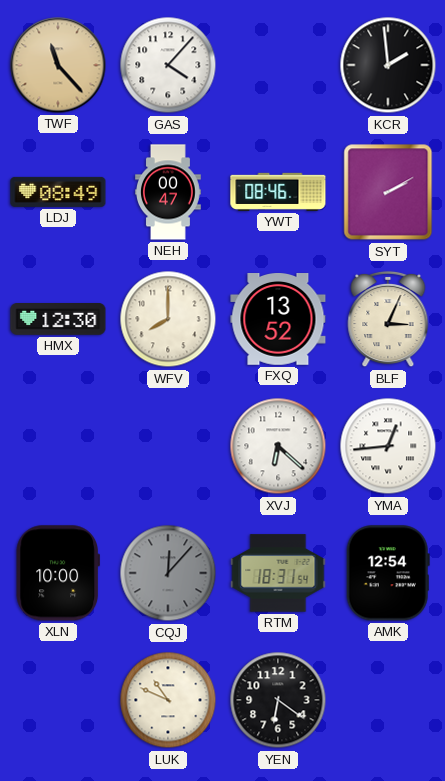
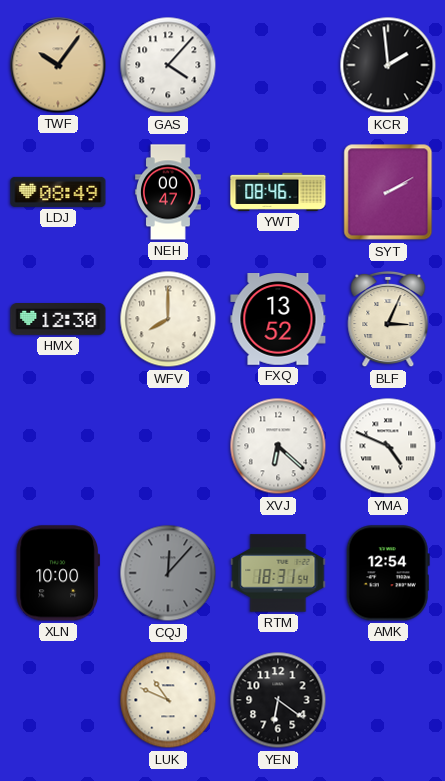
TWF: 11:23 -> 10:06 (58, 65)
YMA: 12:44 -> 4:49 (388, 446)
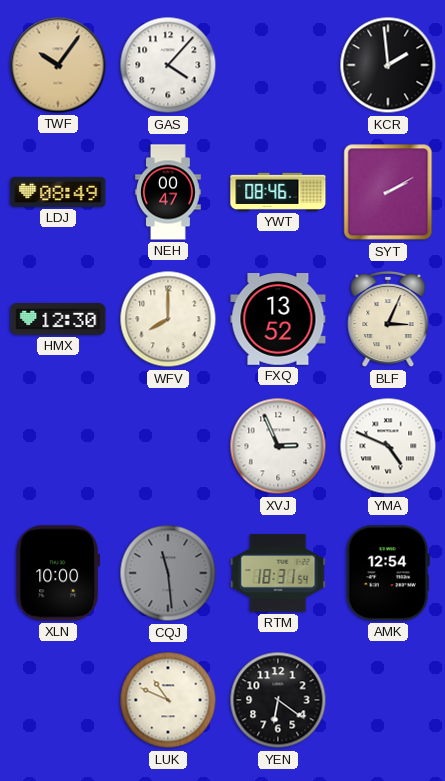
XVJ: 6:22 -> 2:56 (278, 446)
CQJ: 12:07 -> 11:29 (168, 573)
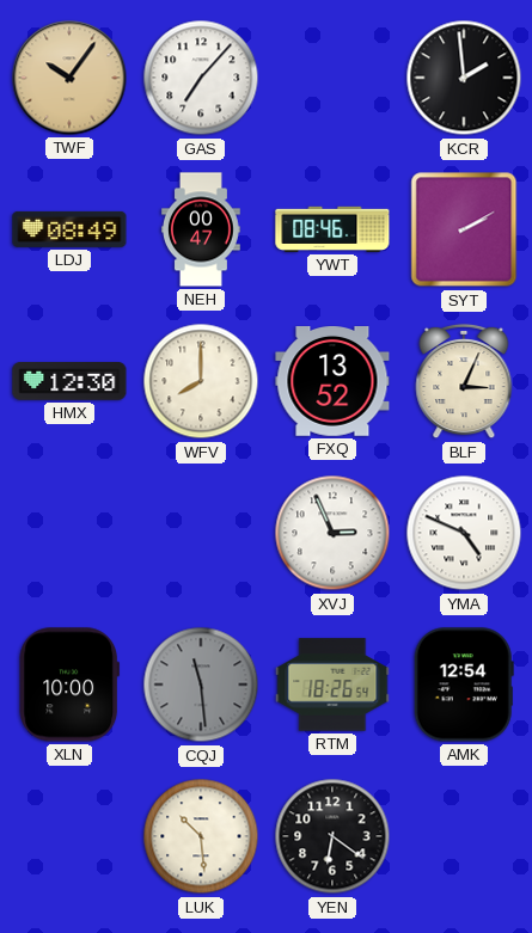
GAS: 4:07 -> 7:07 (201, 78)
RTM: 18:31 -> 18:26 (332, 685)
LUK: 10:49 -> 10:29 (201, 836)
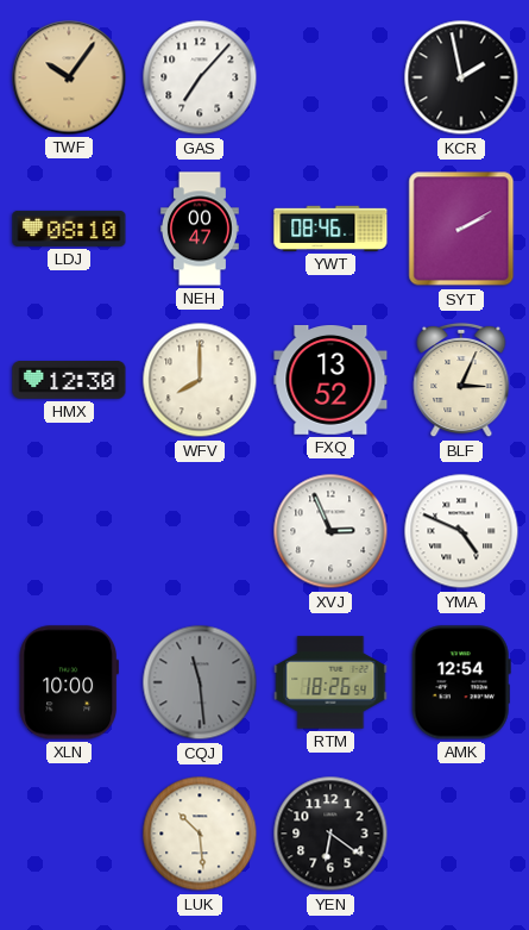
KCR: 1:59 -> 1:58 (461, 77)
LDJ: 08:49 -> 08:10 (69, 229)
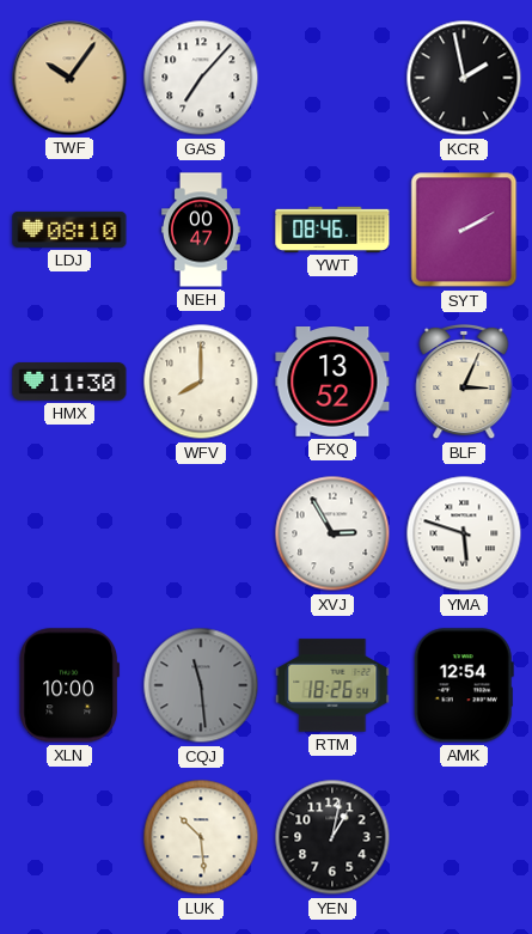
HMX: 12:30 -> 11:30 (69, 383)
XVJ: 2:56 -> 2:55 (332, 533)
YMA: 4:49 -> 5:48 (464, 533)
YEN: 6:21 -> 1:02 (332, 837)
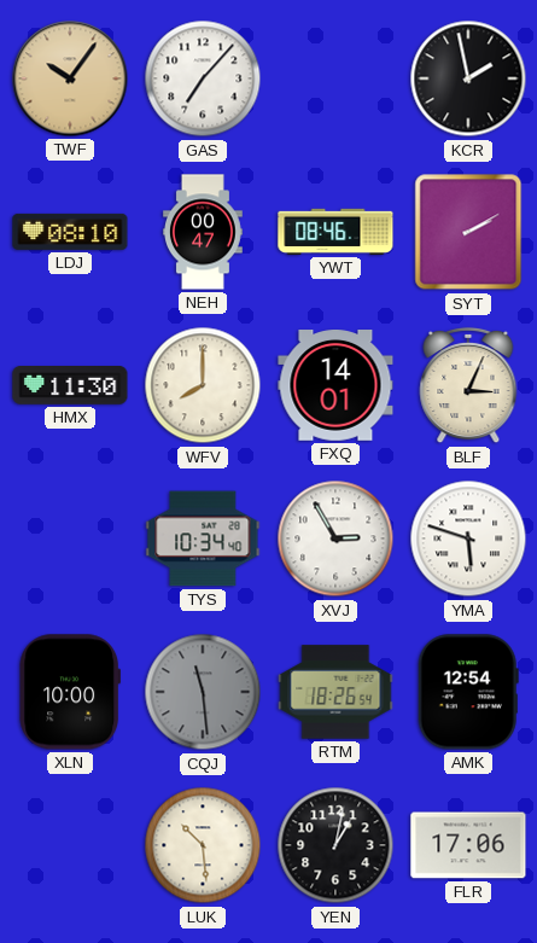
FXQ: 13:52 -> 14:01 (335, 386)
TYS: none -> 10:34 (203, 539)
FLR: none -> 17:06 (468, 845)
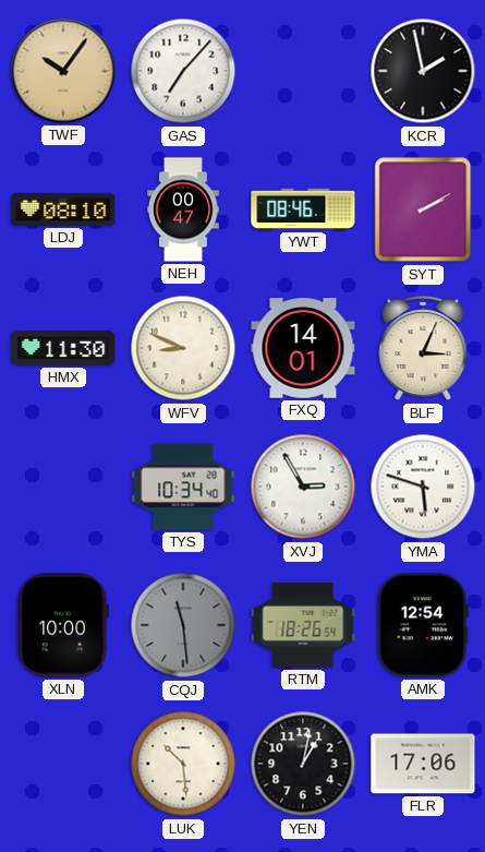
WFV: 8:00 -> 8:49 (183, 348)
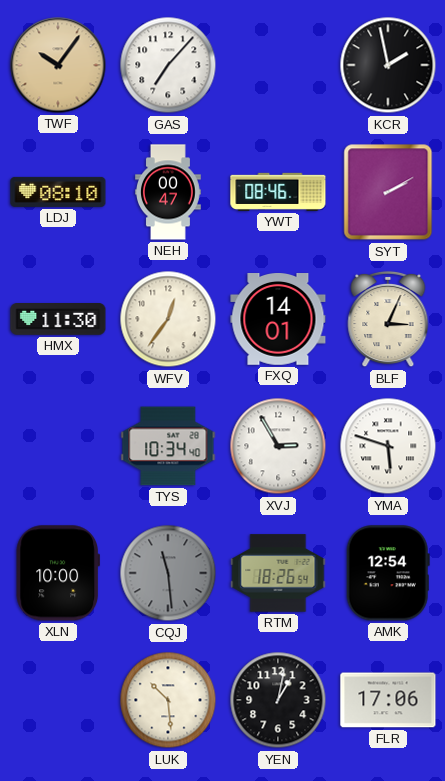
WFV: 8:49 -> 12:36 (168, 319)
